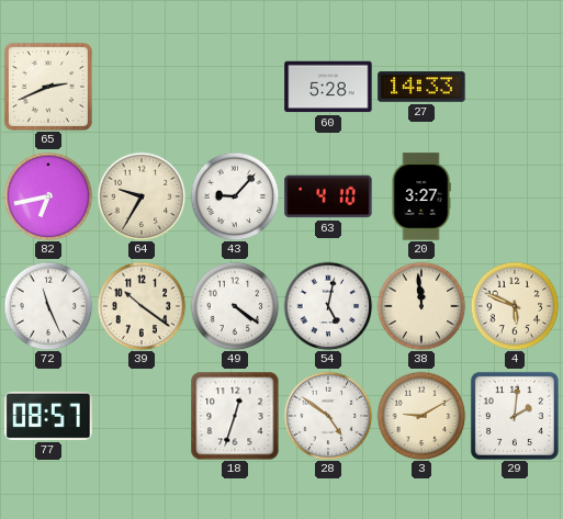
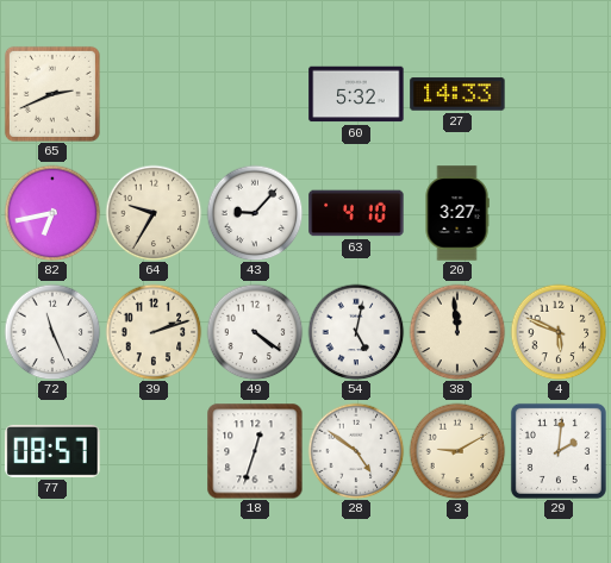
60: 5:28 -> 5:32 (356, 94)
39: 10:21 -> 2:12 (154, 332)
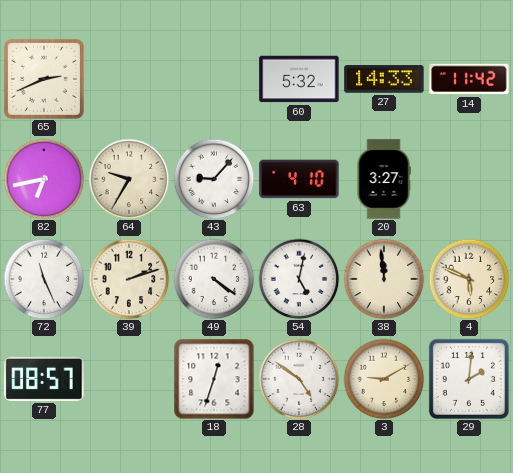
14: none -> 11:42 (469, 79)
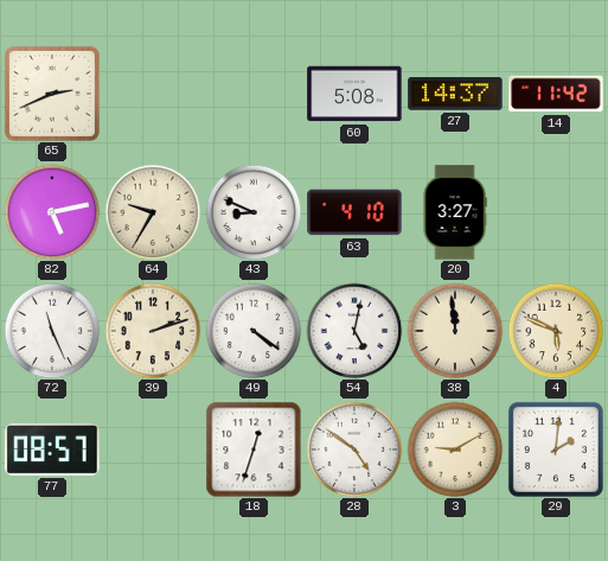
60: 5:32 -> 5:08 (354, 94)
27: 14:33 -> 14:37 (455, 94)
82: 6:43 -> 5:13 (52, 212)
43: 9:07 -> 8:49 (254, 212)
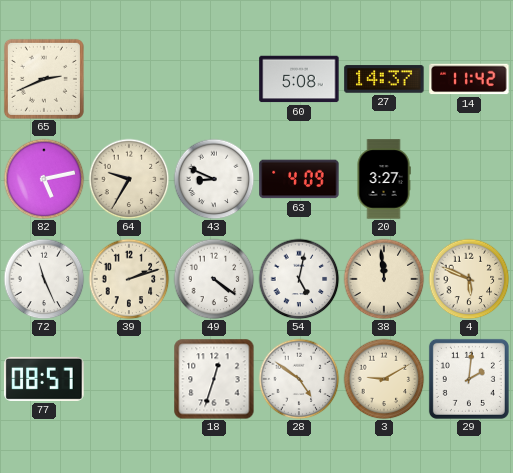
63: 4:10 -> 4:09 (299, 179)
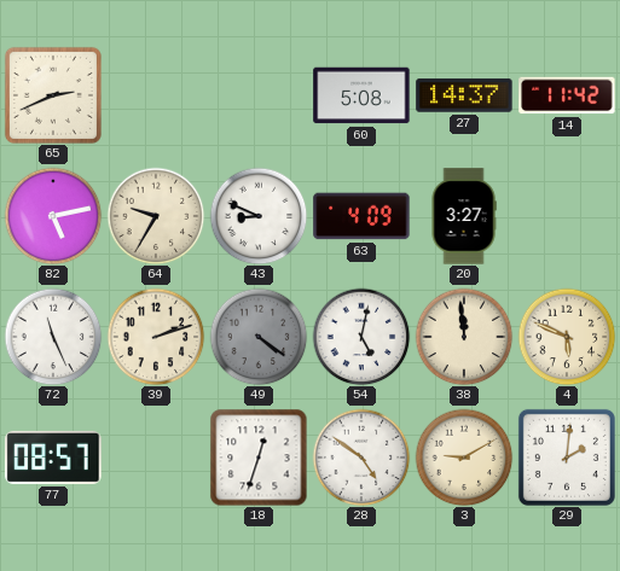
49 dial: white -> grey (259, 337)
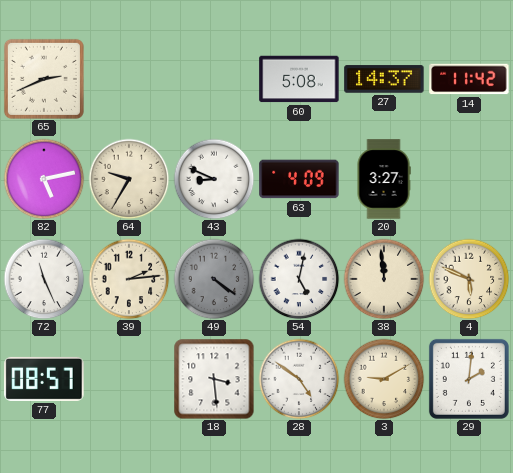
39: 2:12 -> 2:14 (129, 279)
18: 12:33 -> 3:29 (214, 379)
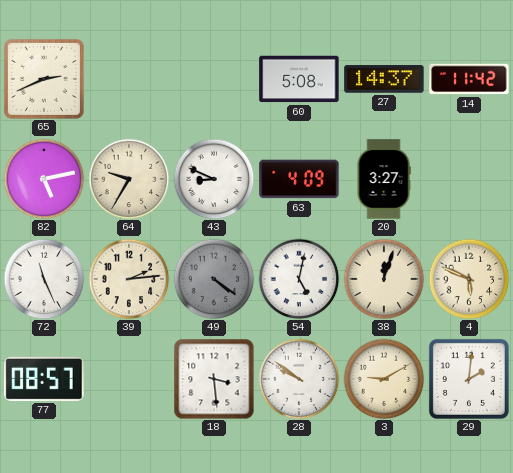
38: 11:59 -> 12:03 (384, 279)
28: 4:51 -> 9:51 (299, 379)
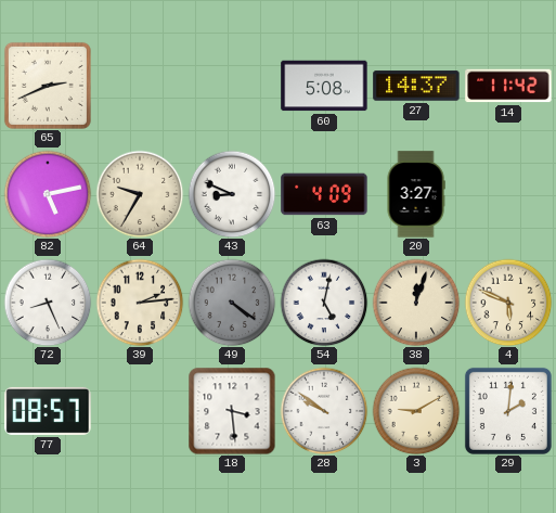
72: 11:26 -> 8:26 (48, 303)
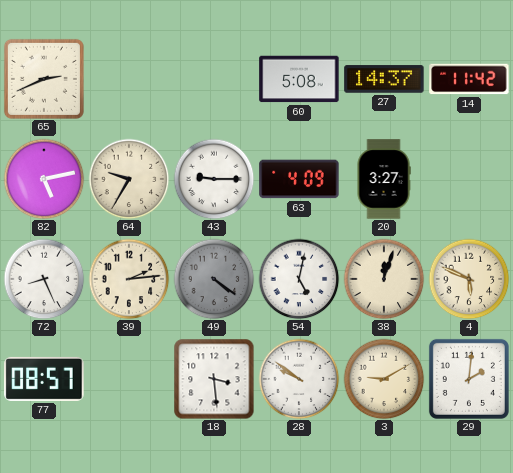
43: 8:49 -> 9:15 (214, 179)
